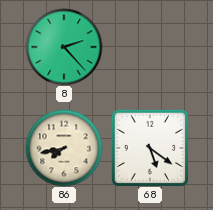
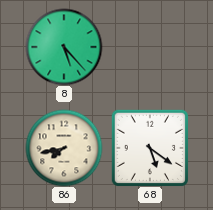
8: 2:23 -> 5:23 (64, 47)
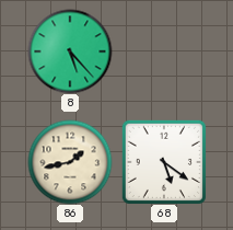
86: 7:43 -> 1:43 (70, 162)
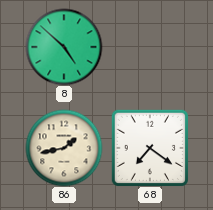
8: 5:23 -> 4:52 (64, 47)
68: 5:21 -> 7:21 (150, 148)
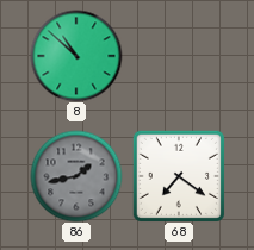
8: 4:52 -> 10:52 (76, 56)
86 dial: cream -> grey (76, 176)
